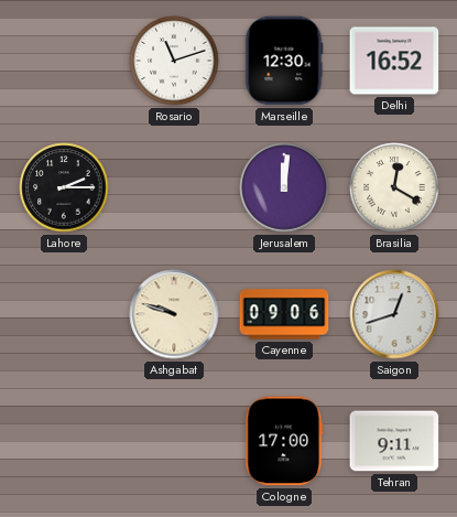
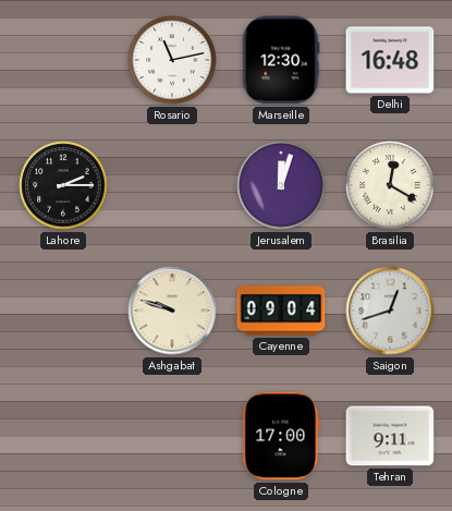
Rosario: 11:12 -> 11:13 (172, 60)
Delhi: 16:52 -> 16:48 (390, 60)
Jerusalem: 12:01 -> 12:03 (281, 185)
Cayenne: 09:06 -> 09:04 (281, 311)
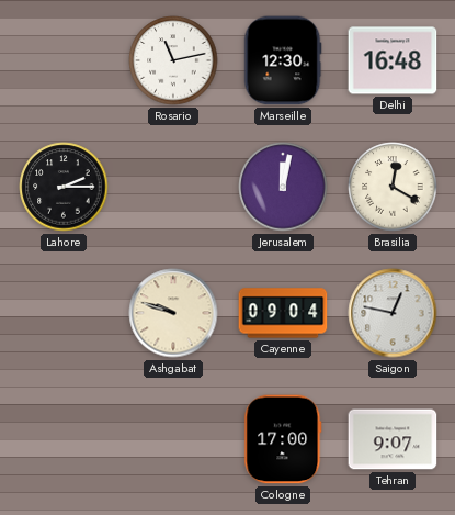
Jerusalem: 12:03 -> 12:02 (283, 187)
Saigon: 12:42 -> 12:47 (393, 313)
Tehran: 9:11 -> 9:07 (393, 439)
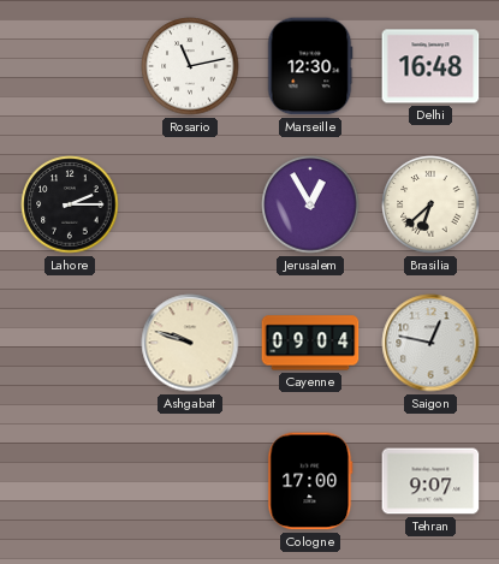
Jerusalem: 12:02 -> 12:55 (310, 204)
Brasilia: 12:20 -> 6:38 (430, 204)
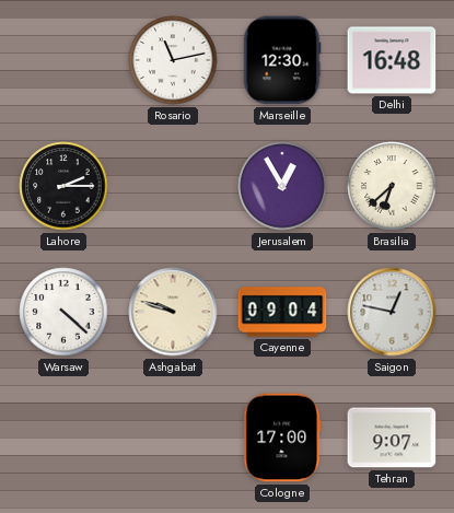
Warsaw: none -> 4:22 (63, 312)
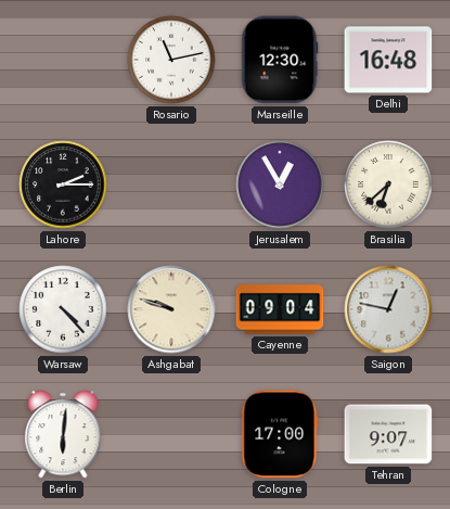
Warsaw: 4:22 -> 4:23 (63, 309)
Berlin: none -> 6:01 (63, 434)
